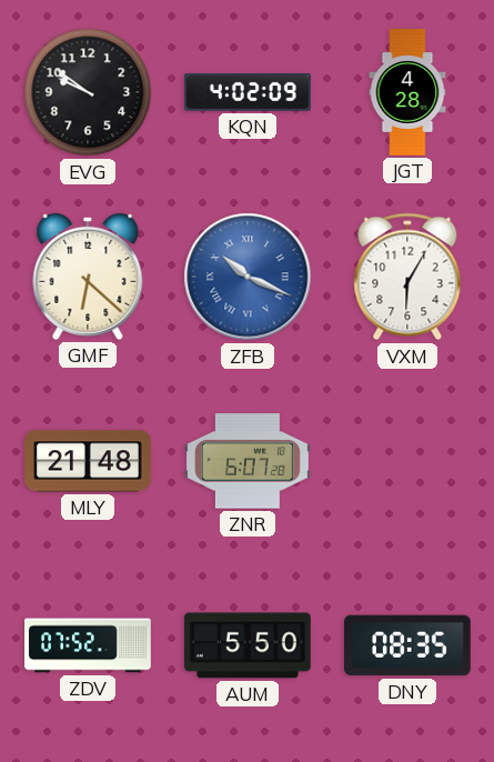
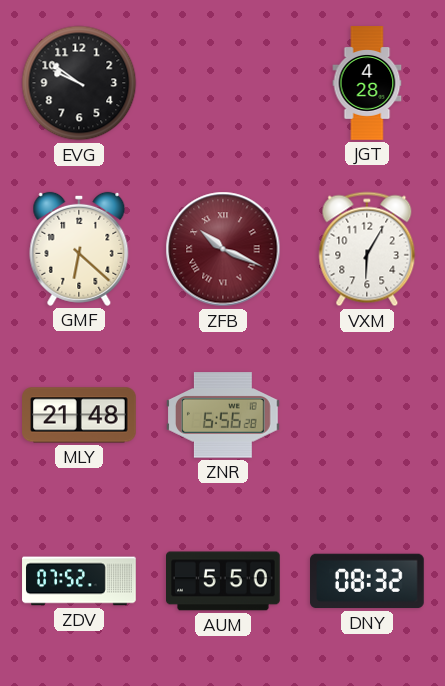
KQN: 4:02 -> none (248, 92)
ZFB dial: blue -> burgundy (223, 249)
ZNR: 6:07 -> 6:56 (224, 415)
DNY: 08:35 -> 08:32 (368, 581)
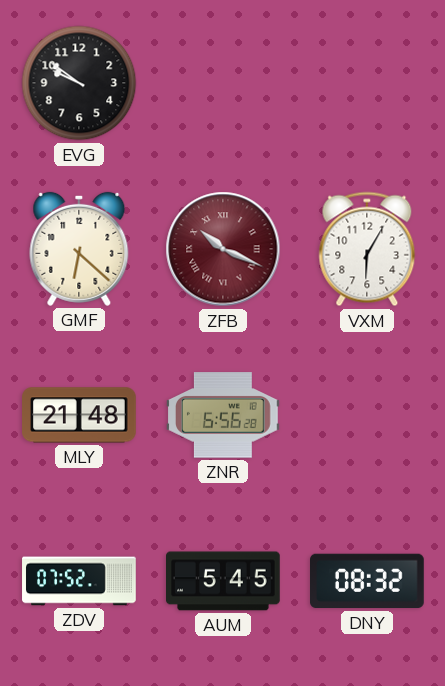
JGT: 4:28 -> none (367, 83)
AUM: 5:50 -> 5:45 (224, 581)
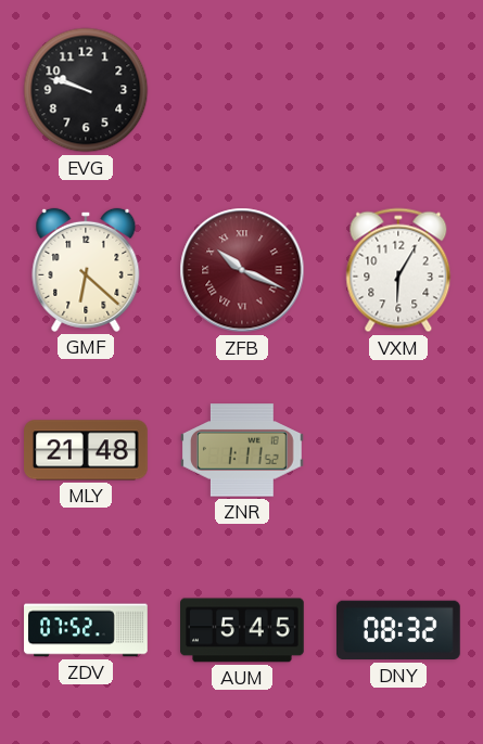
EVG: 9:51 -> 9:48 (86, 90)
ZNR: 6:56 -> 1:11 (243, 450)
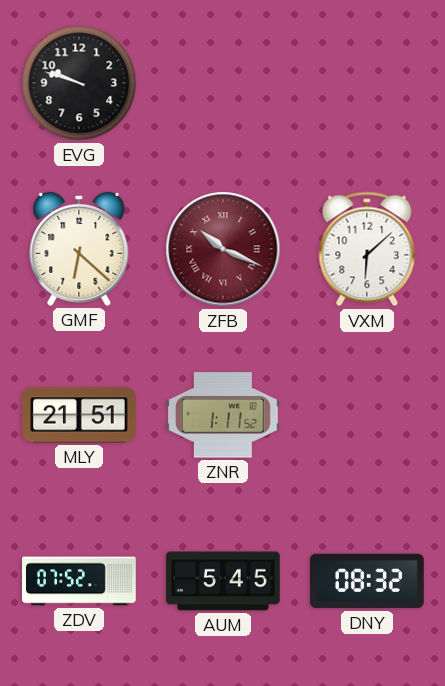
VXM: 6:05 -> 6:08 (367, 249)
MLY: 21:48 -> 21:51 (79, 415)
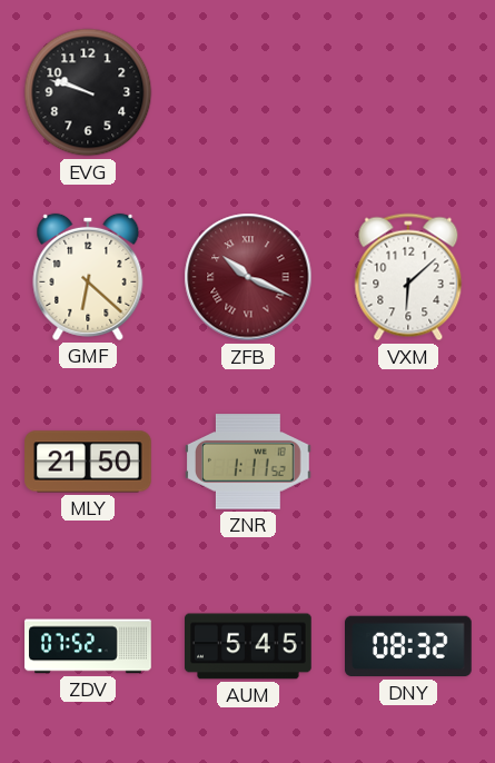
MLY: 21:51 -> 21:50 (88, 462)
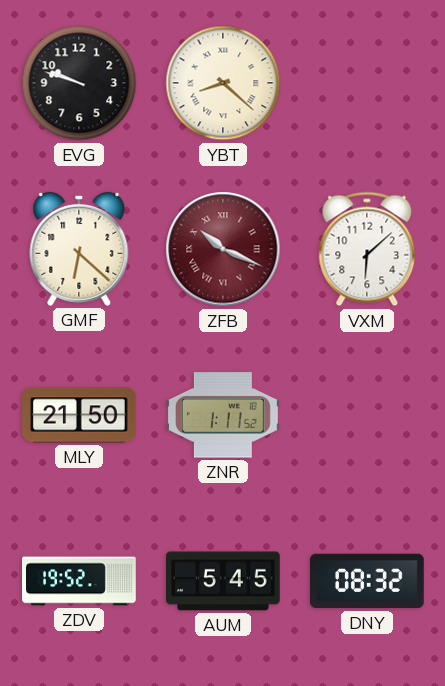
YBT: none -> 8:22 (223, 83)
ZDV: 07:52 -> 19:52 (79, 581)
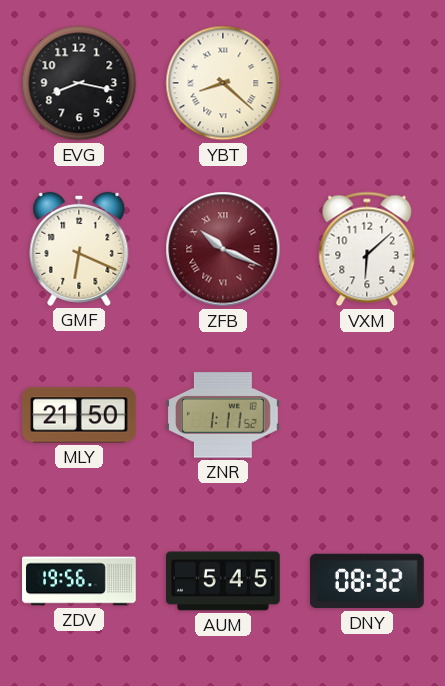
EVG: 9:48 -> 8:17 (79, 83)
GMF: 6:22 -> 6:19 (79, 249)
ZDV: 19:52 -> 19:56 (79, 581)
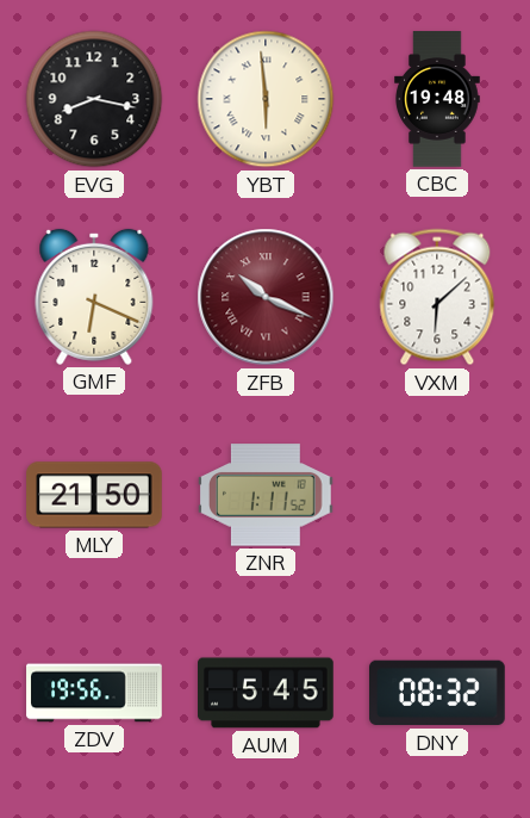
YBT: 8:22 -> 5:59 (266, 99)
CBC: none -> 19:48 (437, 99)
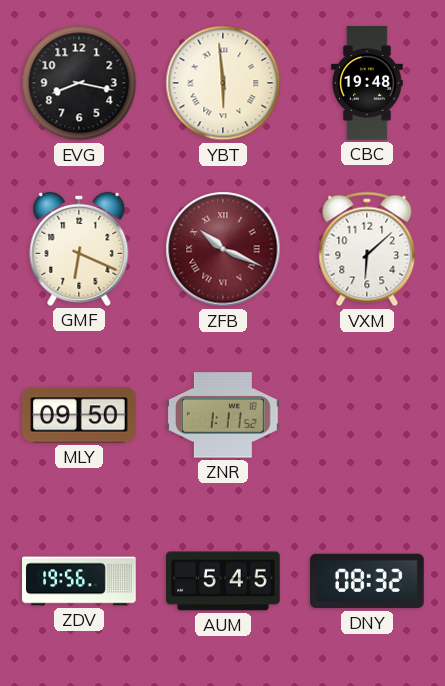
MLY: 21:50 -> 09:50 (79, 415)
